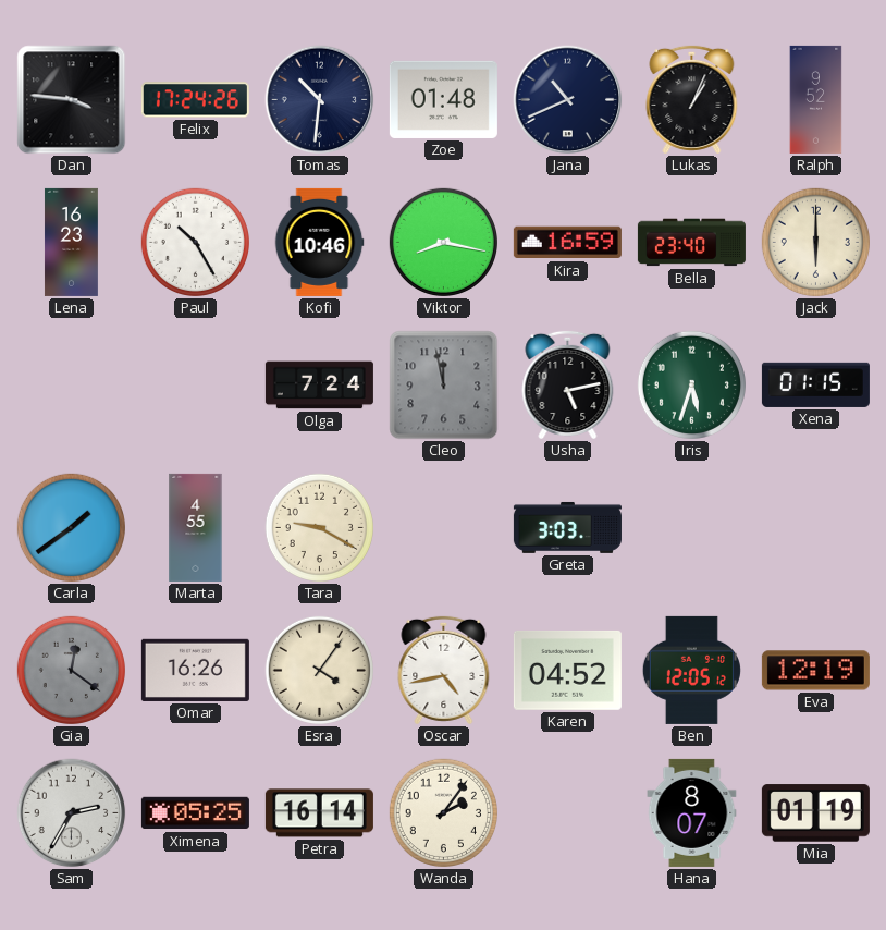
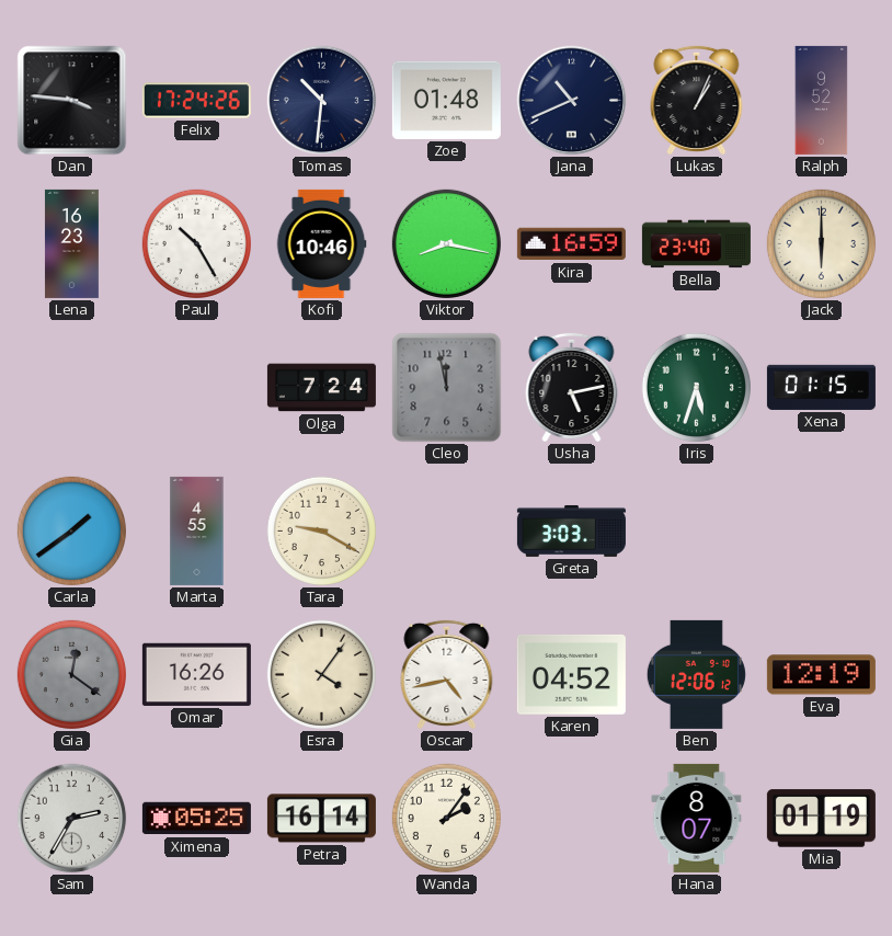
Ben: 12:05 -> 12:06 (696, 674)
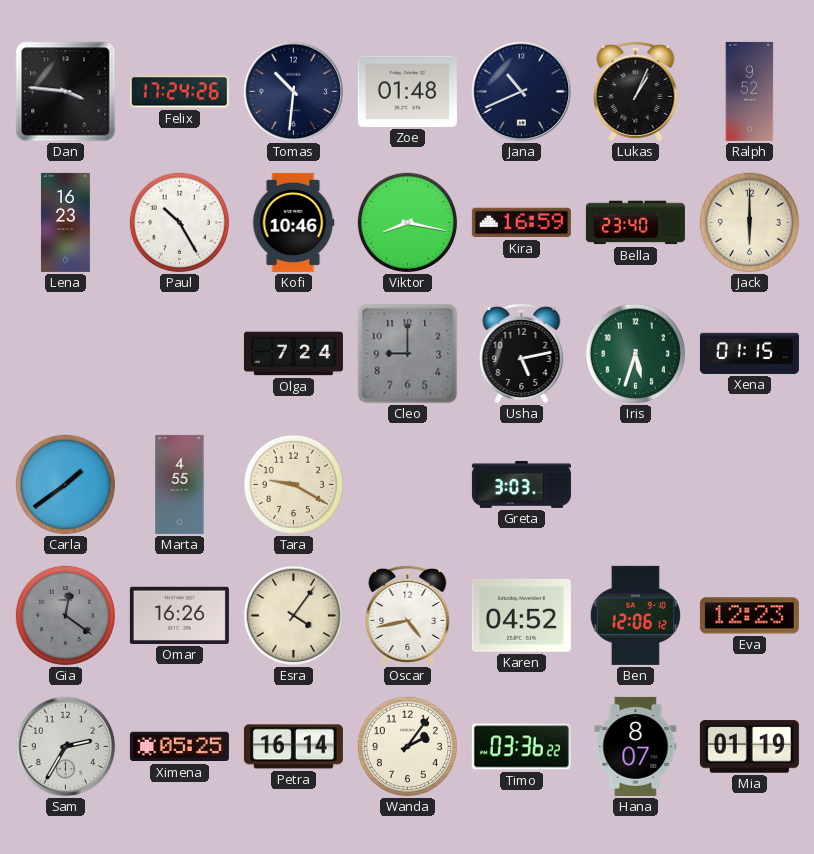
Cleo: 11:58 -> 9:00 (408, 354)
Eva: 12:19 -> 12:23 (749, 616)
Timo: none -> 03:36 (521, 747)
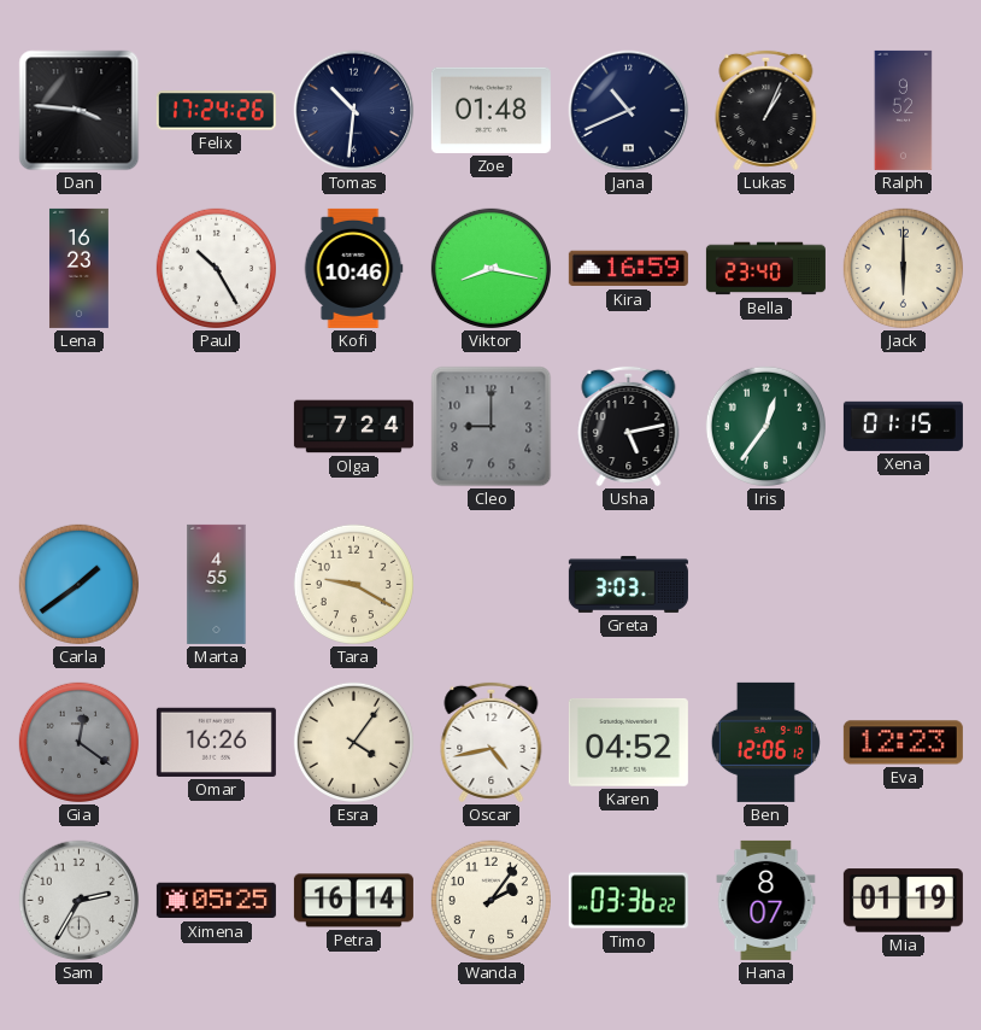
Iris: 5:33 -> 12:36 (765, 426)
